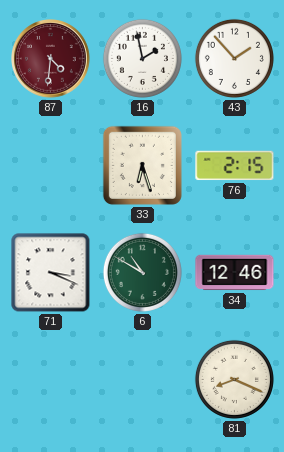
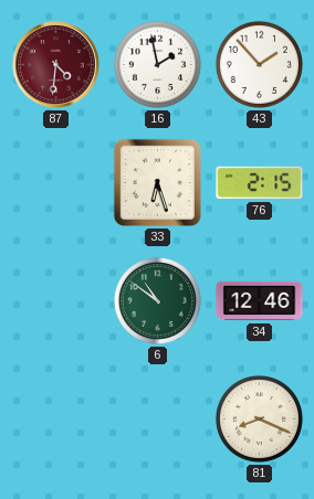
71: 3:19 -> none (51, 273)
6: 10:50 -> 10:51 (157, 300)
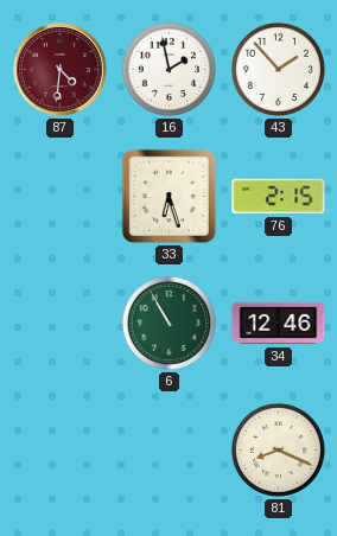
6: 10:51 -> 10:55 (168, 323)
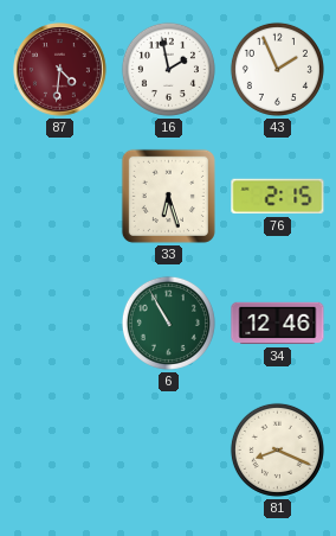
43: 1:53 -> 1:56 (277, 69)
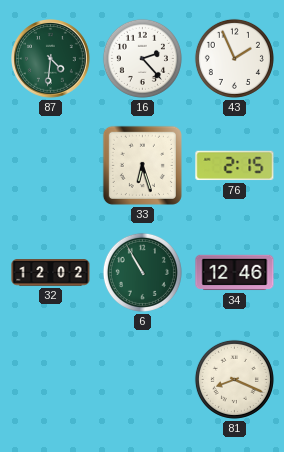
87 dial: burgundy -> green (51, 59)
16: 1:58 -> 2:23 (142, 58)
32: none -> 12:02 (51, 273)
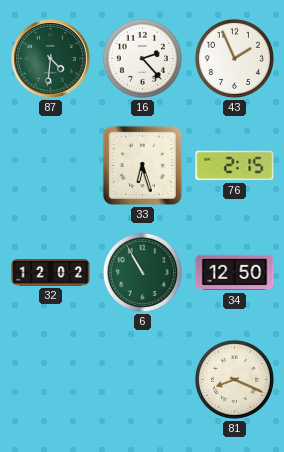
34: 12:46 -> 12:50 (235, 273)
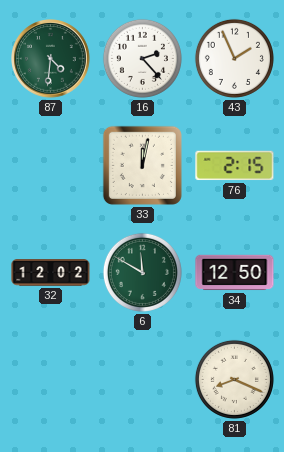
33: 6:27 -> 12:02 (142, 165)
6: 10:55 -> 11:50 (142, 272)
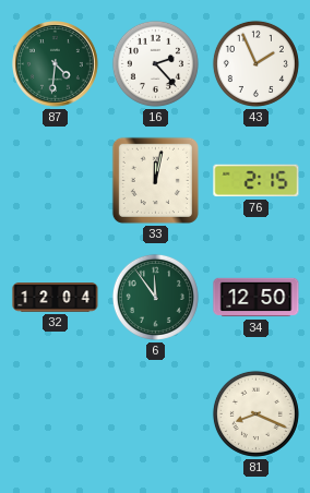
32: 12:02 -> 12:04 (56, 298)
6: 11:50 -> 11:54 (155, 297)
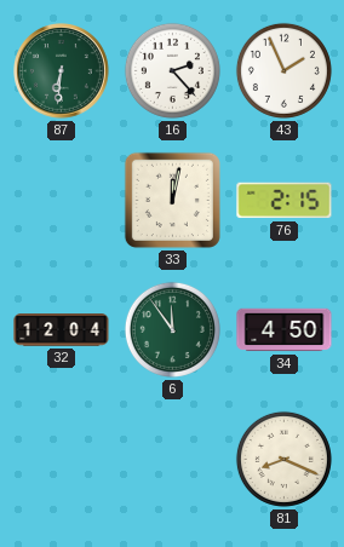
87: 4:31 -> 6:31 (62, 71)
34: 12:50 -> 4:50 (285, 330)
